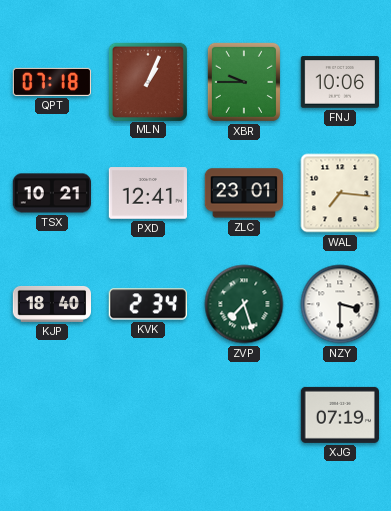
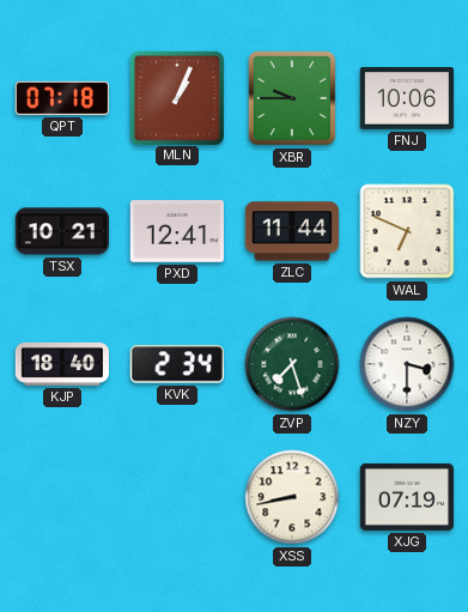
ZLC: 23:01 -> 11:44 (291, 231)
WAL: 7:16 -> 6:49 (407, 231)
XSS: none -> 8:43 (292, 497)
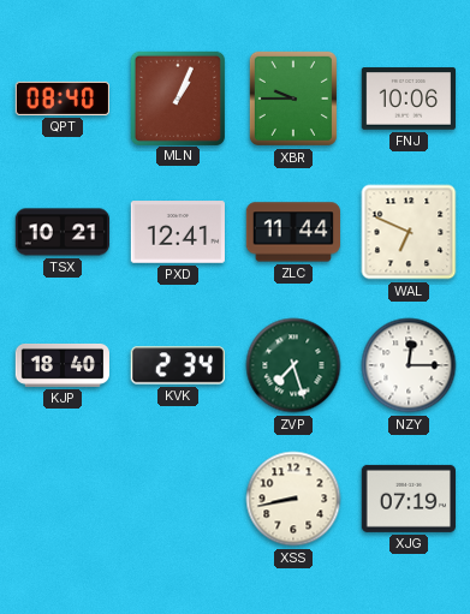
QPT: 07:18 -> 08:40 (61, 99)
NZY: 3:30 -> 12:15 (409, 365)
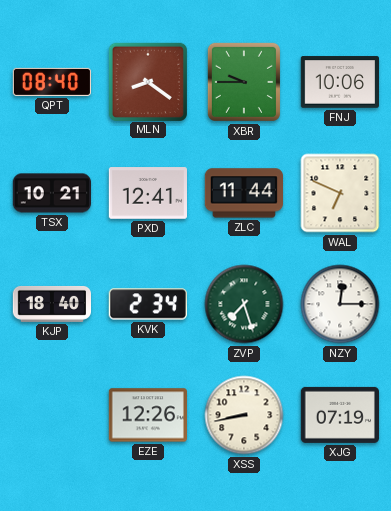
MLN: 1:04 -> 8:21 (147, 81)
EZE: none -> 12:26 (147, 415)
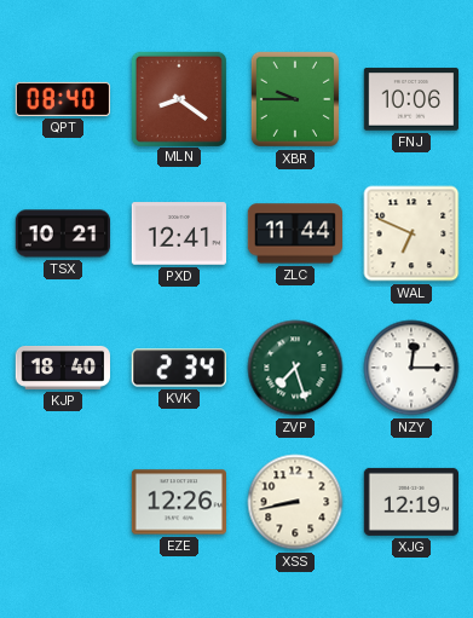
XJG: 07:19 -> 12:19 (410, 502)
